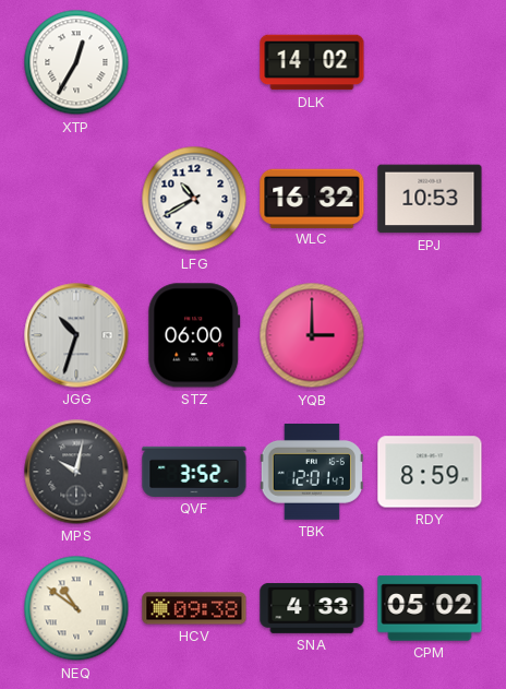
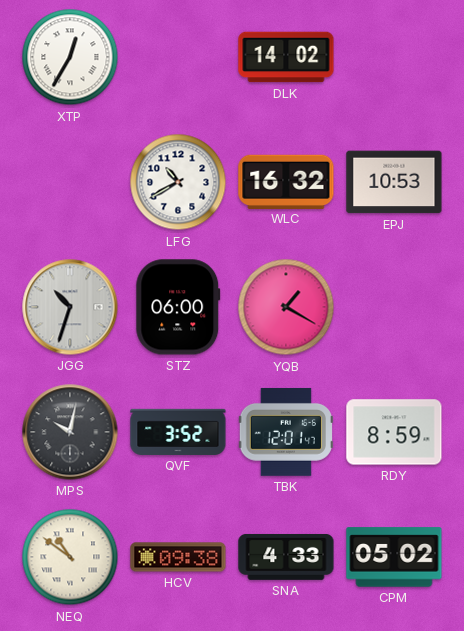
YQB: 3:00 -> 1:20 (286, 307)
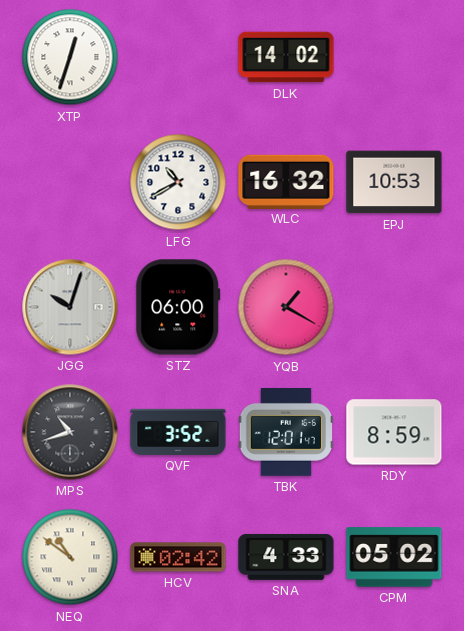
XTP: 12:35 -> 12:33 (70, 57)
JGG: 10:33 -> 10:03 (70, 307)
MPS: 10:02 -> 10:42 (70, 432)
HCV: 09:38 -> 02:42 (178, 557)
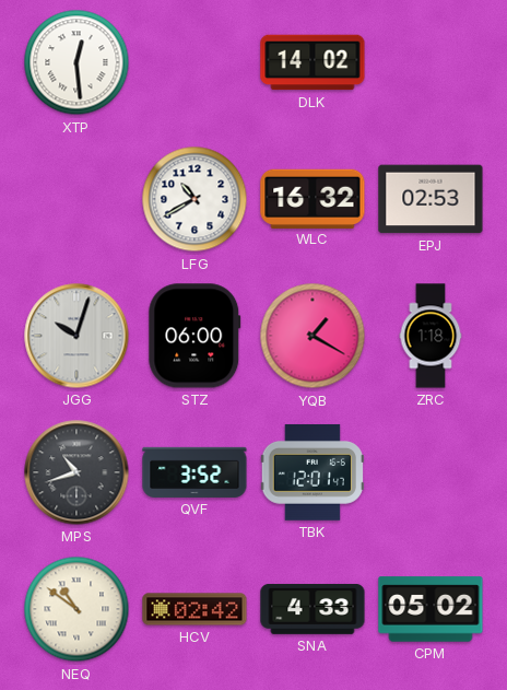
XTP: 12:33 -> 12:29 (76, 62)
EPJ: 10:53 -> 02:53 (431, 199)
ZRC: none -> 1:18 (431, 336)
RDY: 8:59 -> none (394, 432)
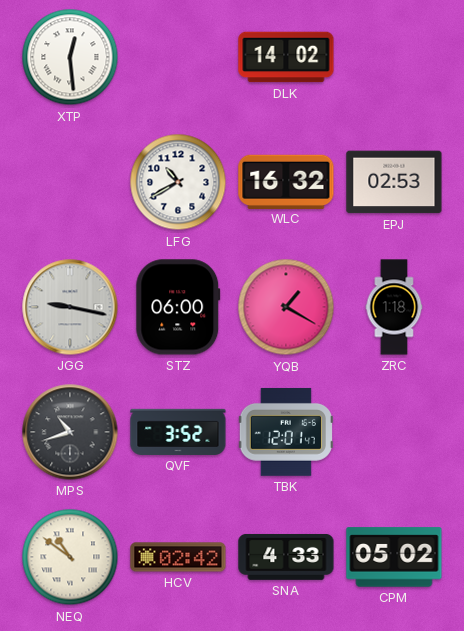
JGG: 10:03 -> 9:17 (70, 307)
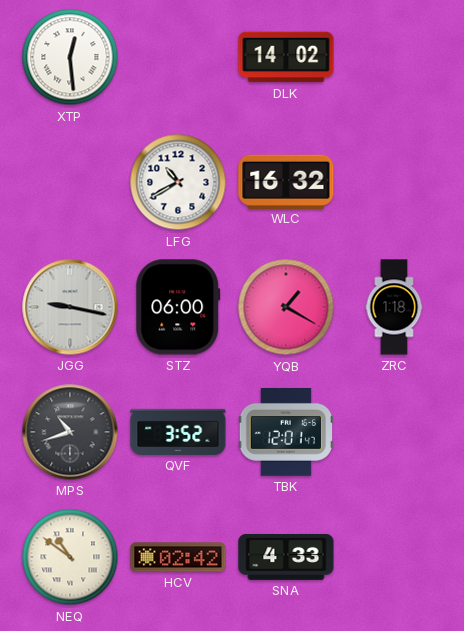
EPJ: 02:53 -> none (394, 182)
CPM: 05:02 -> none (394, 557)
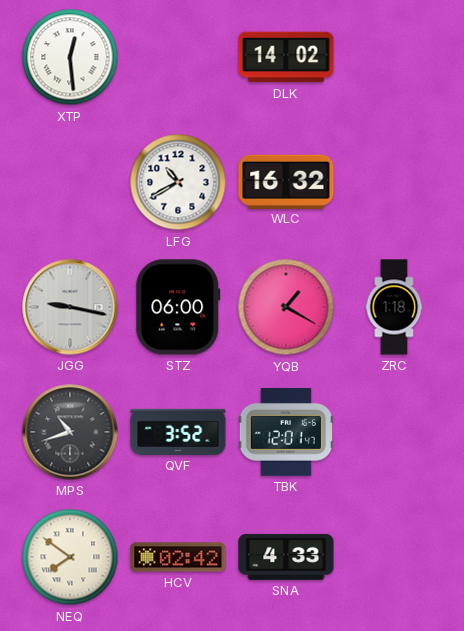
NEQ: 10:51 -> 7:51 (70, 557)
